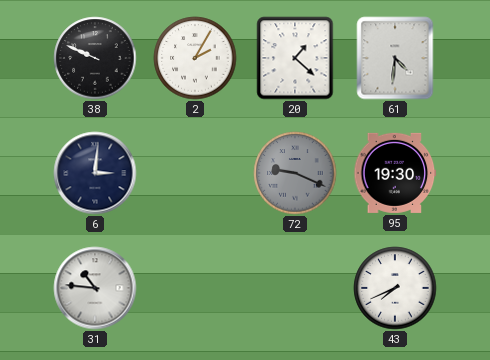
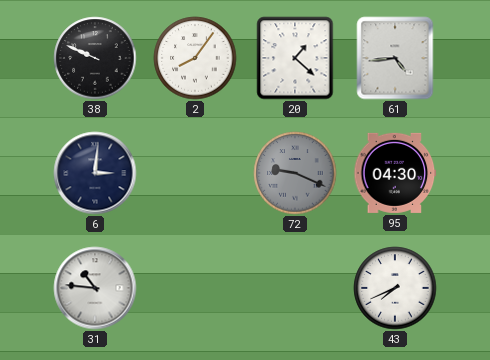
2: 2:05 -> 8:06 (195, 58)
61: 4:31 -> 4:44 (395, 58)
95: 19:30 -> 04:30 (395, 173)
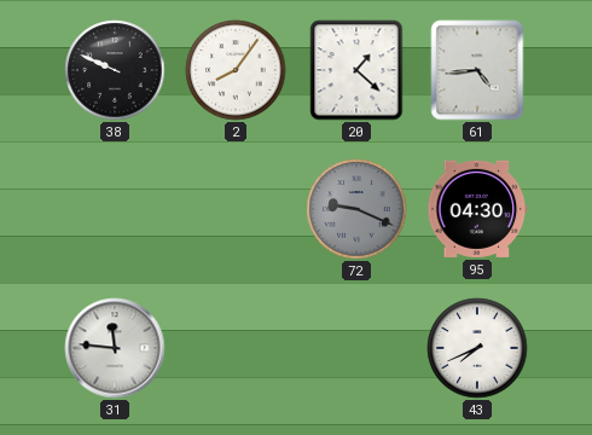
6: 3:01 -> none (95, 173)
31: 10:46 -> 11:46 (115, 348)
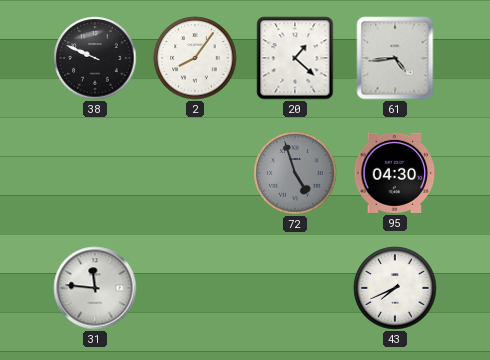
72: 9:19 -> 4:57 (295, 173)
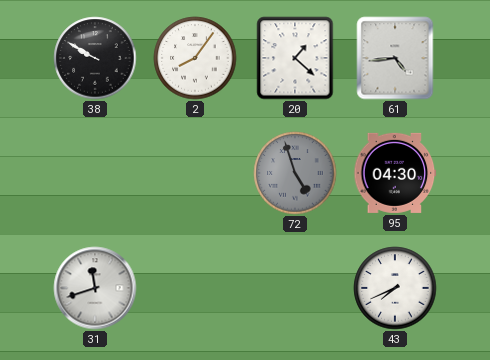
38: 9:49 -> 9:50 (95, 58)
31: 11:46 -> 11:42 (95, 288)
